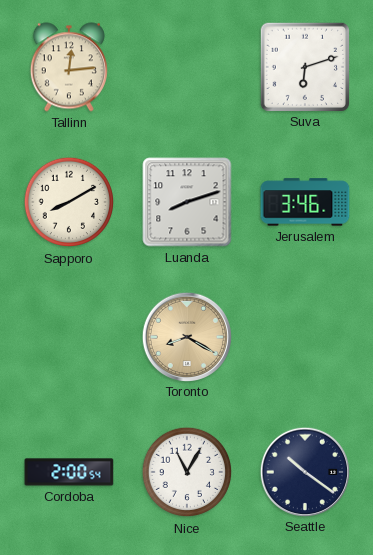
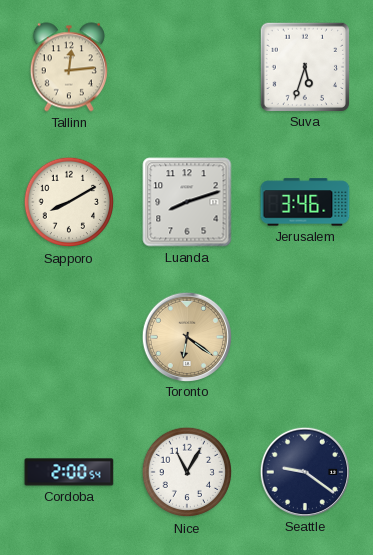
Suva: 6:12 -> 5:33 (304, 66)
Toronto: 8:20 -> 6:21 (186, 336)
Seattle: 10:21 -> 9:21 (304, 471)
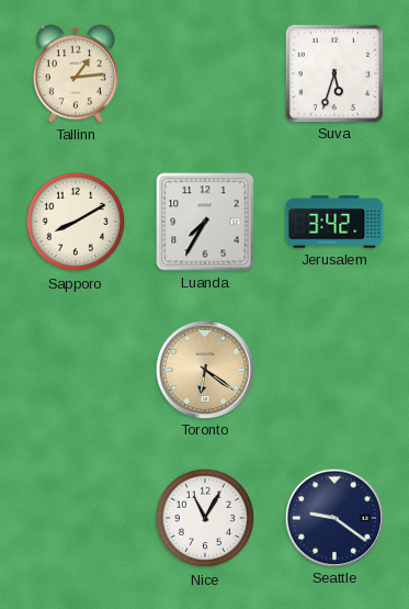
Tallinn: 12:14 -> 1:14 (76, 74)
Luanda: 8:12 -> 7:35 (205, 222)
Jerusalem: 3:46 -> 3:42 (334, 222)
Cordoba: 2:00 -> none (69, 472)
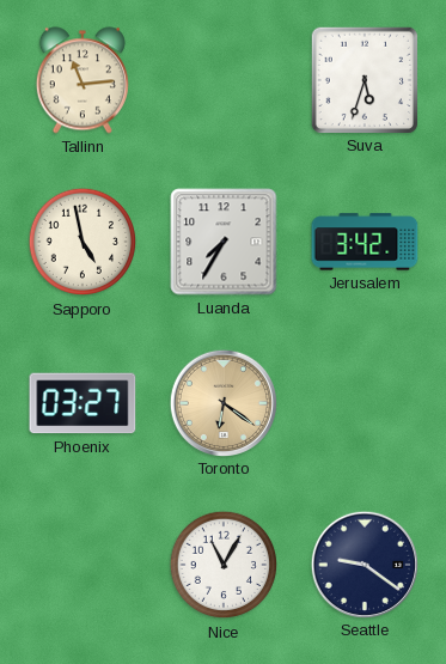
Tallinn: 1:14 -> 11:14 (83, 80)
Sapporo: 8:10 -> 4:58 (83, 242)
Phoenix: none -> 03:27 (83, 403)
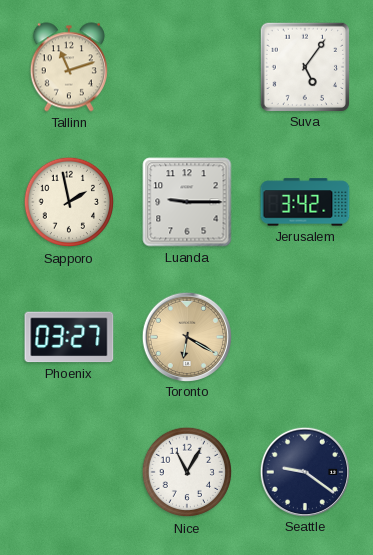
Tallinn: 11:14 -> 11:12 (69, 67)
Suva: 5:33 -> 5:06 (304, 66)
Sapporo: 4:58 -> 1:58 (69, 202)
Luanda: 7:35 -> 9:15 (187, 202)
Toronto: 6:21 -> 6:20 (186, 336)
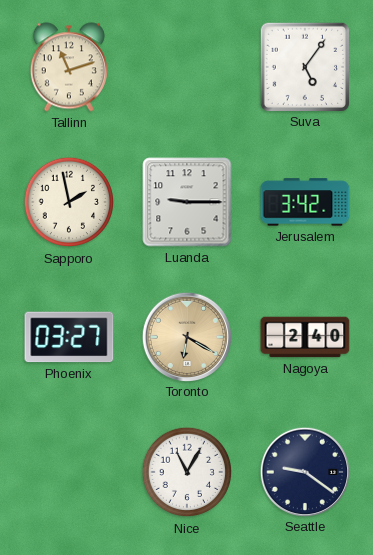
Nagoya: none -> 2:40 (305, 337)
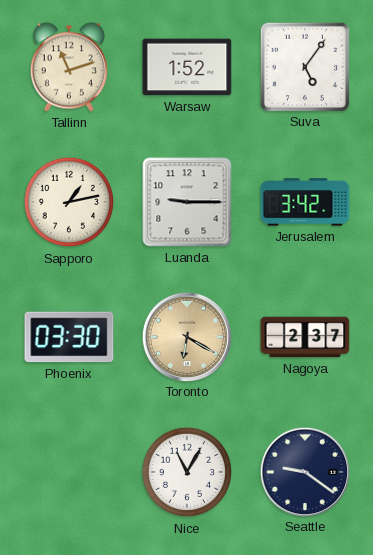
Warsaw: none -> 1:52 (187, 67)
Sapporo: 1:58 -> 1:13 (69, 202)
Phoenix: 03:27 -> 03:30 (69, 337)
Nagoya: 2:40 -> 2:37 (305, 337)
